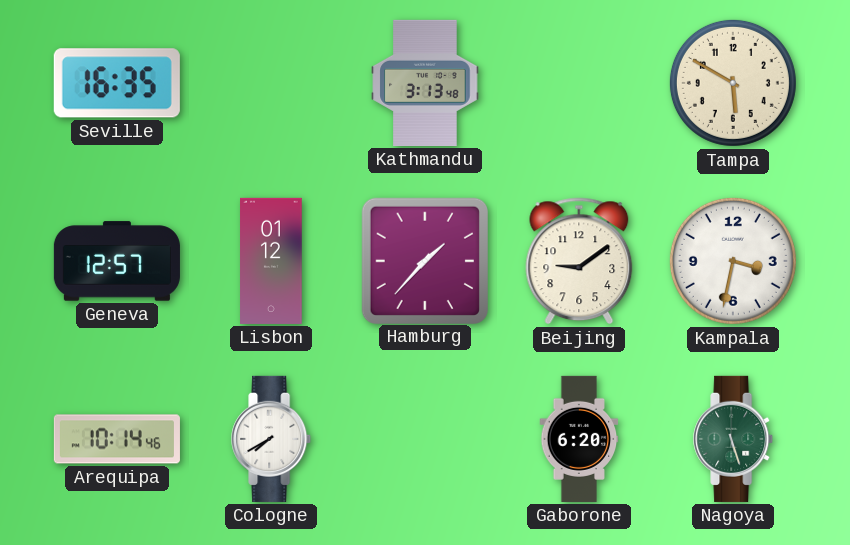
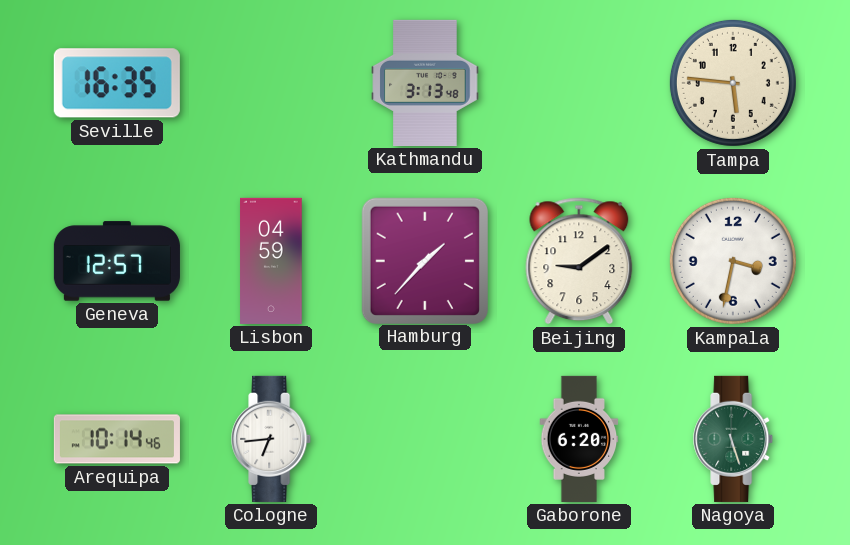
Tampa: 5:50 -> 5:46 (733, 83)
Lisbon: 01:12 -> 04:59 (271, 261)
Cologne: 7:40 -> 6:44 (272, 439)
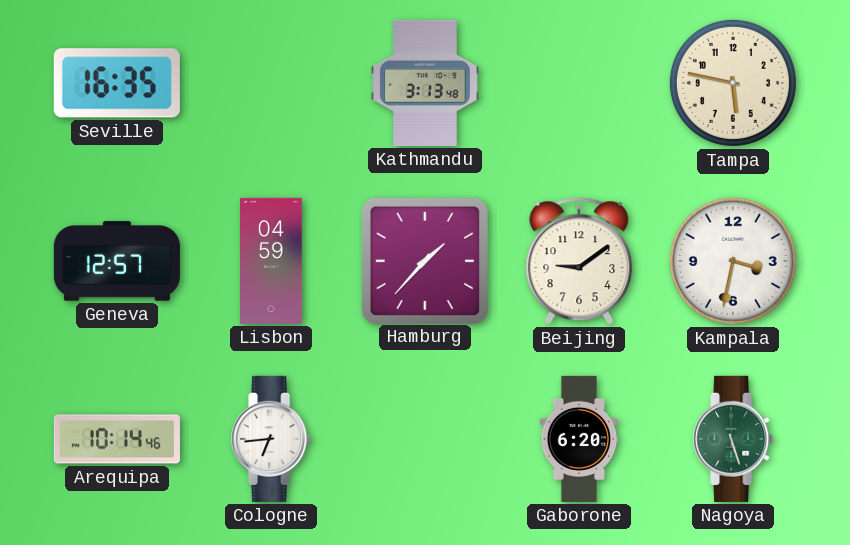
Tampa: 5:46 -> 5:47 (733, 83)
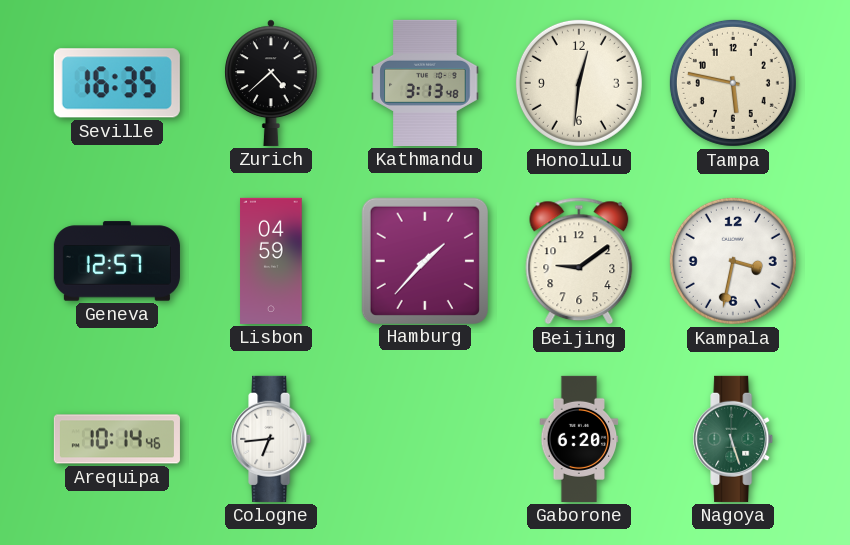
Zurich: none -> 4:38 (271, 83)
Honolulu: none -> 12:31 (579, 83)
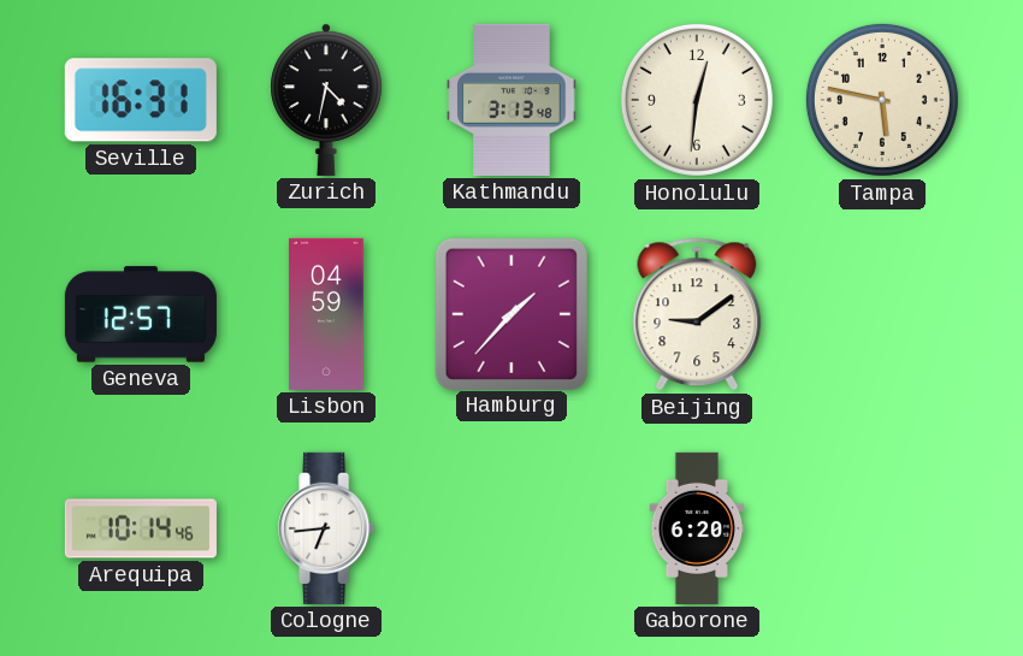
Seville: 16:35 -> 16:31 (141, 100)
Zurich: 4:38 -> 4:32 (326, 100)
Kampala: 3:32 -> none (733, 261)
Nagoya: 5:27 -> none (734, 439)
